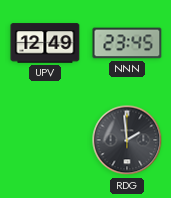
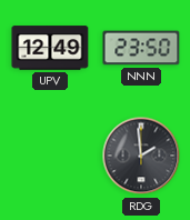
NNN: 23:45 -> 23:50 (141, 48)
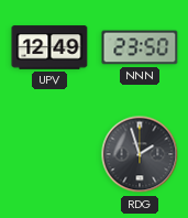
RDG: 1:59 -> 1:57 (140, 154)
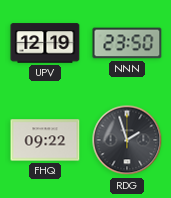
UPV: 12:49 -> 12:19 (45, 43)
FHQ: none -> 09:22 (45, 140)
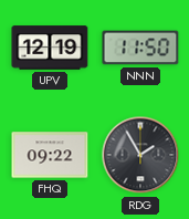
NNN: 23:50 -> 11:50 (140, 48)
RDG: 1:57 -> 1:55 (140, 155)
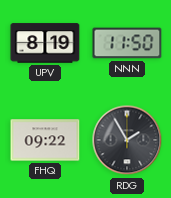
UPV: 12:19 -> 8:19 (45, 43)
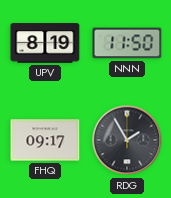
FHQ: 09:22 -> 09:17 (45, 140)
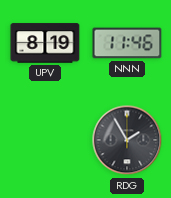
NNN: 11:50 -> 11:46 (127, 43)
FHQ: 09:17 -> none (45, 140)
